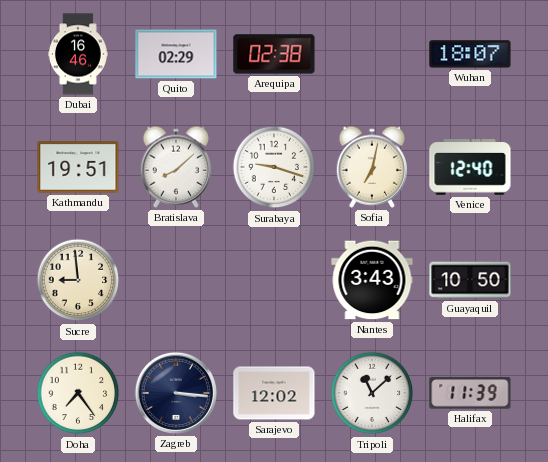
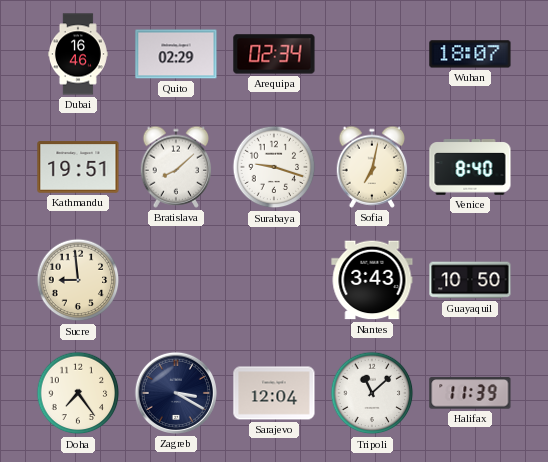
Arequipa: 02:38 -> 02:34 (274, 54)
Venice: 12:40 -> 8:40 (470, 167)
Zagreb: 3:16 -> 3:20 (176, 393)
Sarajevo: 12:02 -> 12:04 (274, 393)
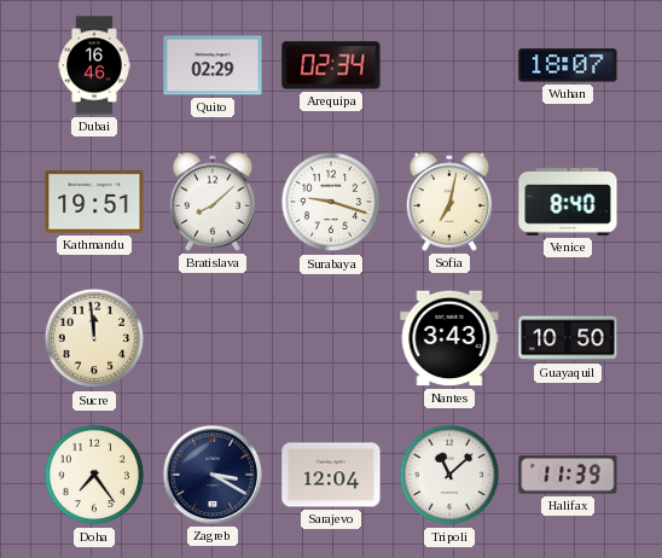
Sucre: 8:59 -> 11:59 (94, 338)
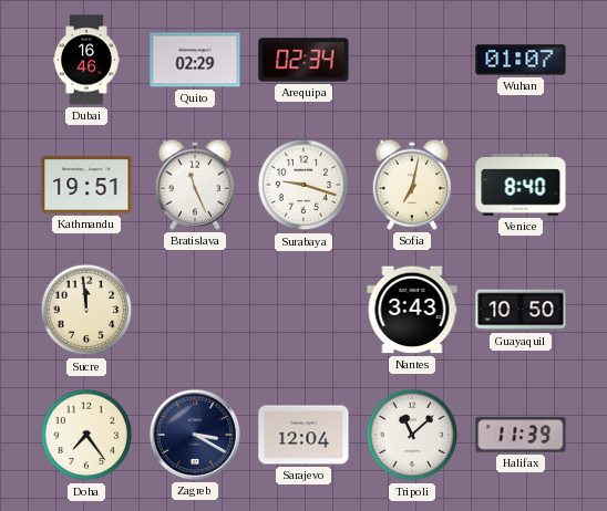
Wuhan: 18:07 -> 01:07 (521, 60)
Bratislava: 8:08 -> 11:26 (195, 185)
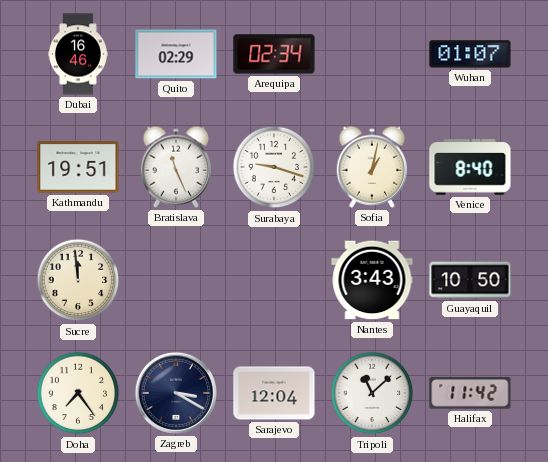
Sofia: 7:02 -> 1:02 (372, 167)
Halifax: 11:39 -> 11:42 (470, 393)
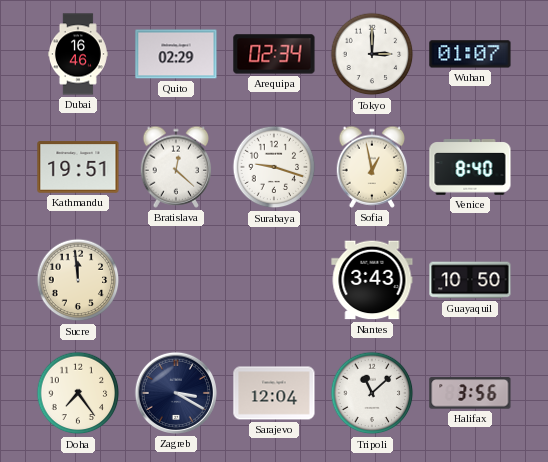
Tokyo: none -> 3:00 (372, 54)
Bratislava: 11:26 -> 12:22 (176, 167)
Sofia: 1:02 -> 12:58 (372, 167)
Halifax: 11:42 -> 3:56 (470, 393)
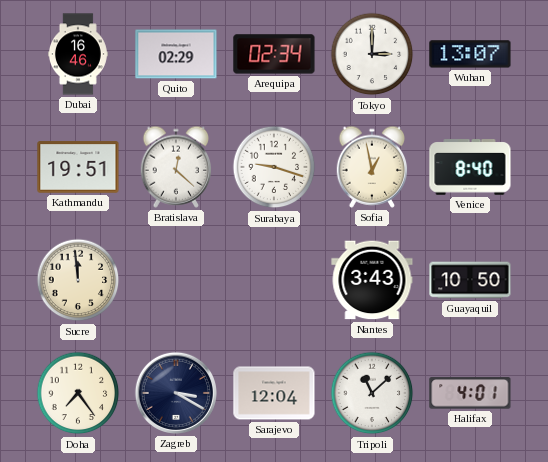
Wuhan: 01:07 -> 13:07 (470, 54)
Halifax: 3:56 -> 4:01 (470, 393)
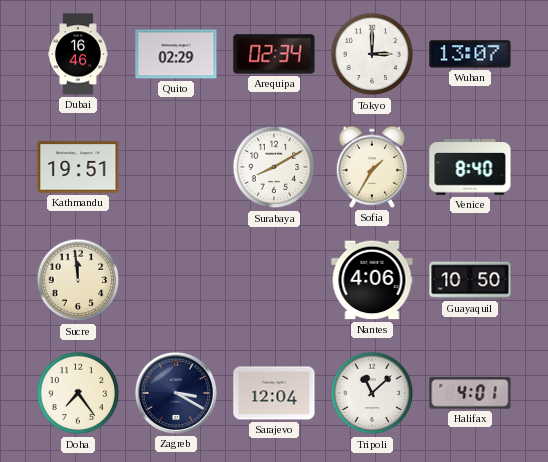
Bratislava: 12:22 -> none (176, 167)
Surabaya: 9:18 -> 8:10 (274, 167)
Sofia: 12:58 -> 1:35 (372, 167)
Nantes: 3:43 -> 4:06 (372, 280)
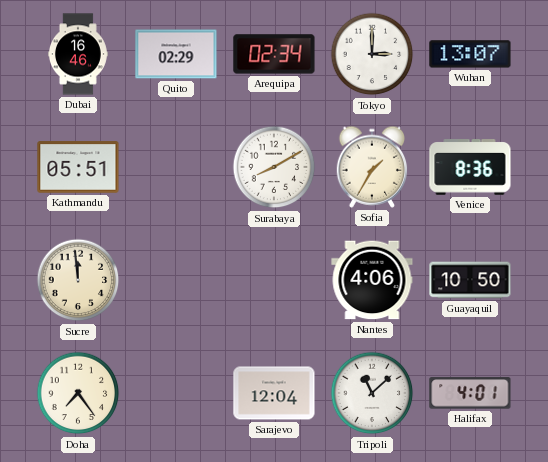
Kathmandu: 19:51 -> 05:51 (78, 167)
Venice: 8:40 -> 8:36 (470, 167)
Zagreb: 3:20 -> none (176, 393)
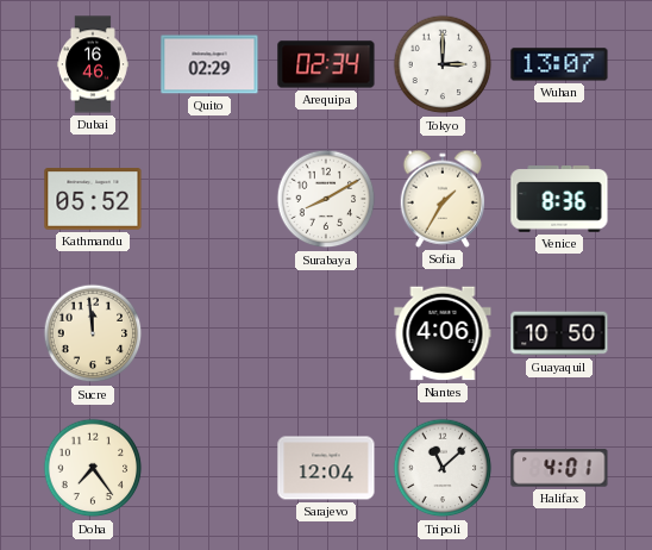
Kathmandu: 05:51 -> 05:52 (93, 199)
